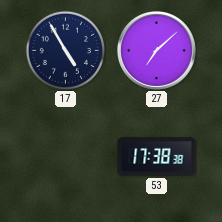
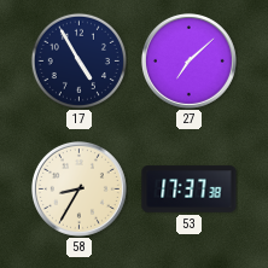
58: none -> 8:35 (78, 188)
53: 17:38 -> 17:37 (190, 190)
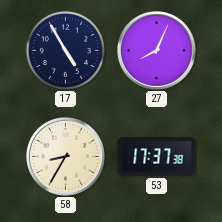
27: 7:08 -> 8:04 (156, 50)
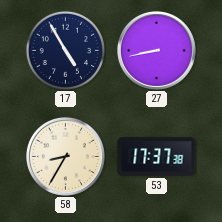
27: 8:04 -> 8:43 (156, 50)
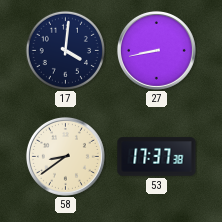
17: 4:55 -> 4:01 (65, 50)
58: 8:35 -> 8:39 (65, 156)
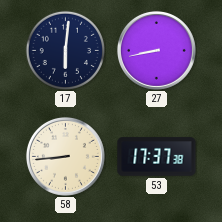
17: 4:01 -> 6:01 (65, 50)
58: 8:39 -> 8:44 (65, 156)
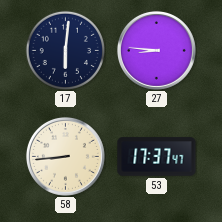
27: 8:43 -> 8:46 (156, 50)
53: 17:37:38 -> 17:37:47 (157, 157)
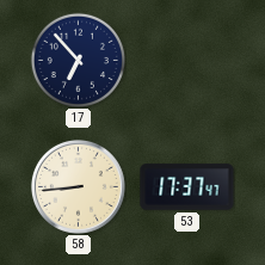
17: 6:01 -> 6:53 (78, 60)
27: 8:46 -> none (156, 50)
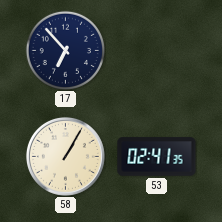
58: 8:44 -> 1:05 (65, 156)
53: 17:37 -> 02:41 (157, 157)
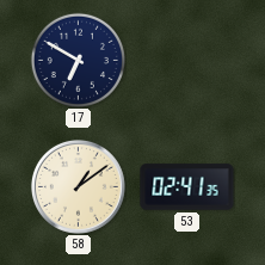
17: 6:53 -> 6:50 (78, 60)
58: 1:05 -> 1:09 (78, 186)
